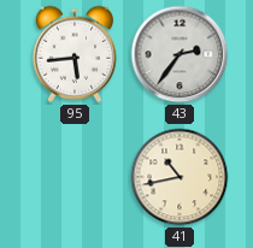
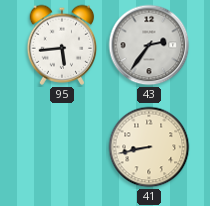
41: 10:43 -> 8:43 (149, 147)
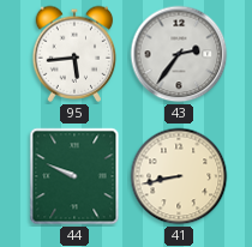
44: none -> 9:49 (74, 176)
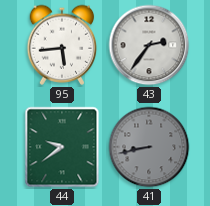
44: 9:49 -> 9:39 (62, 147)
41 dial: cream -> grey (149, 147)
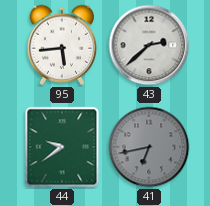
43: 2:36 -> 2:38 (149, 45)
41: 8:43 -> 6:43 (149, 147)
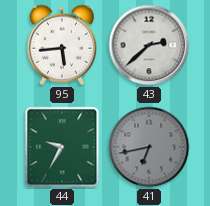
44: 9:39 -> 9:35 (62, 147)
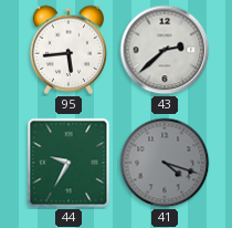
41: 6:43 -> 4:18 (165, 163)
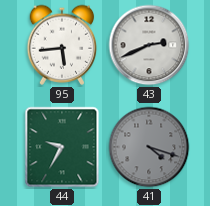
43: 2:38 -> 2:41 (149, 45)
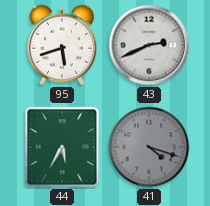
95: 5:44 -> 5:42 (62, 45)
44: 9:35 -> 5:35 (62, 147)
